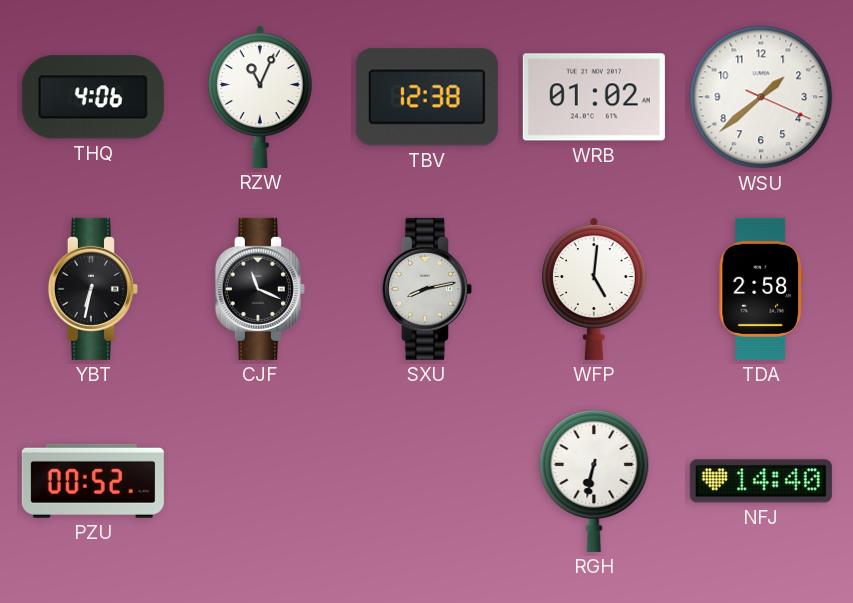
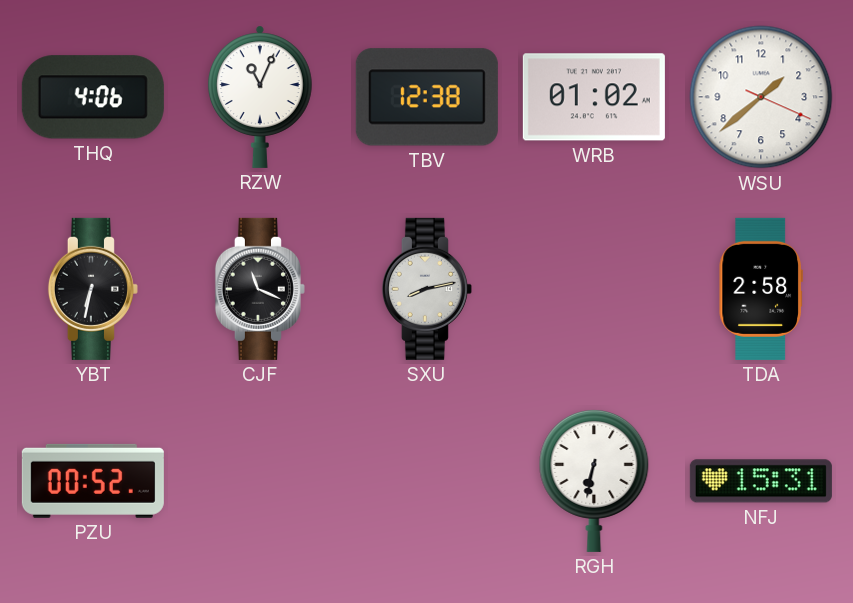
WFP: 5:01 -> none (594, 289)
NFJ: 14:40 -> 15:31 (761, 481)
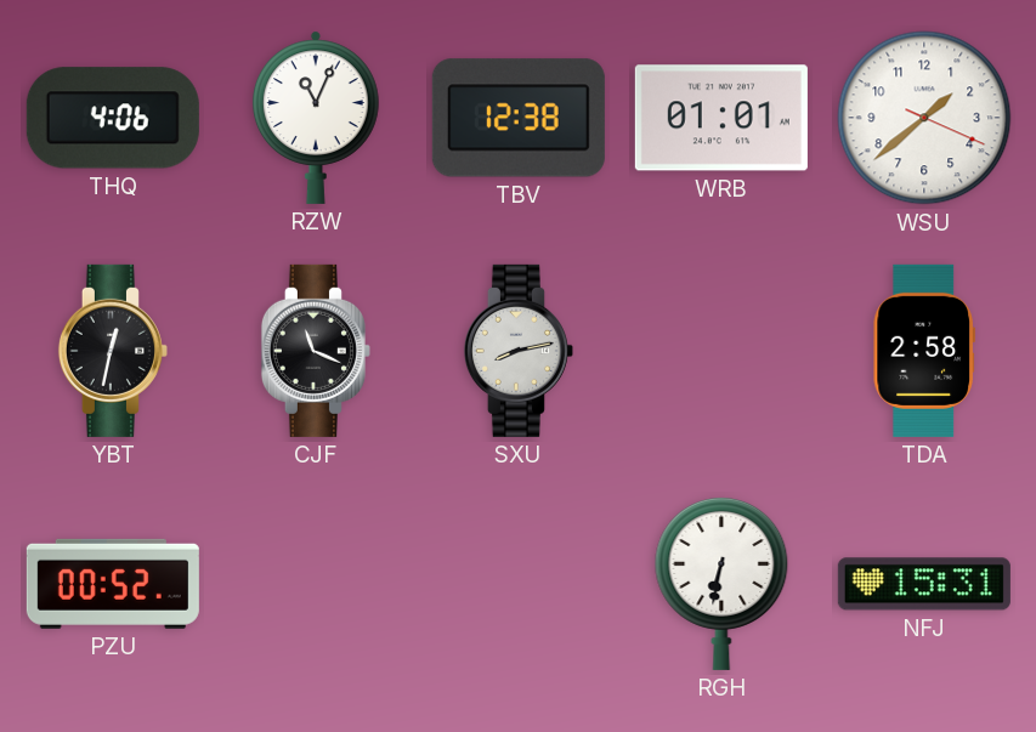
WRB: 01:02 -> 01:01 (721, 118)
YBT: 6:32 -> 12:32 (113, 351)
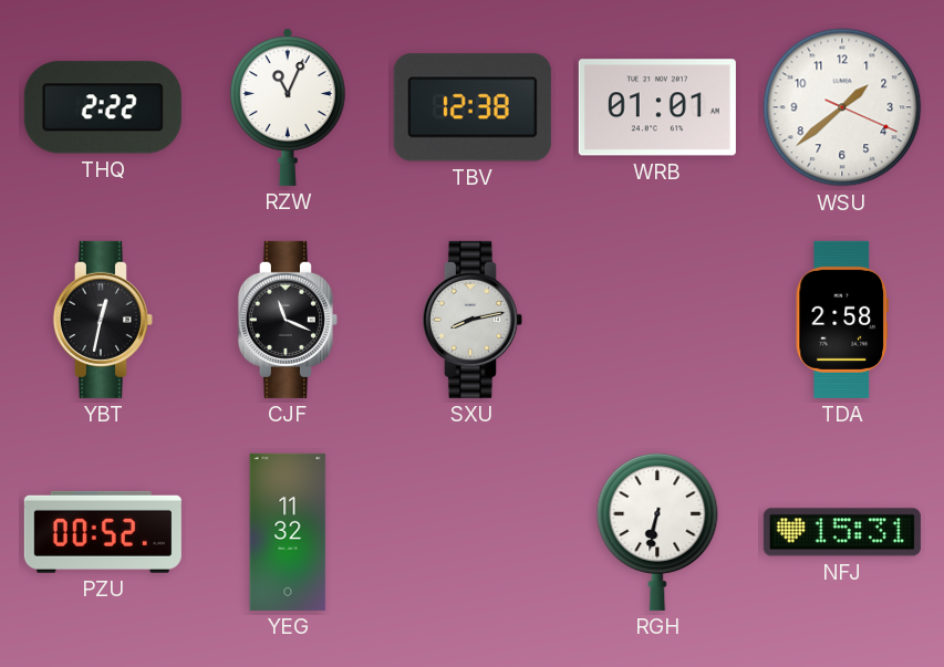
THQ: 4:06 -> 2:22 (103, 107)
YEG: none -> 11:32 (288, 532)
